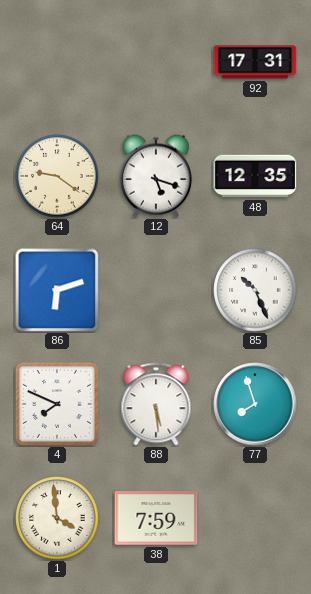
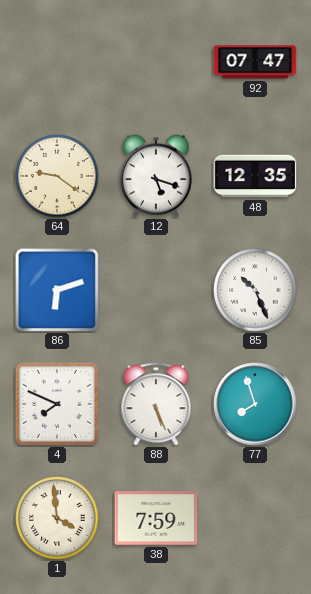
92: 17:31 -> 07:47 (255, 62)
88: 5:29 -> 5:26 (156, 404)
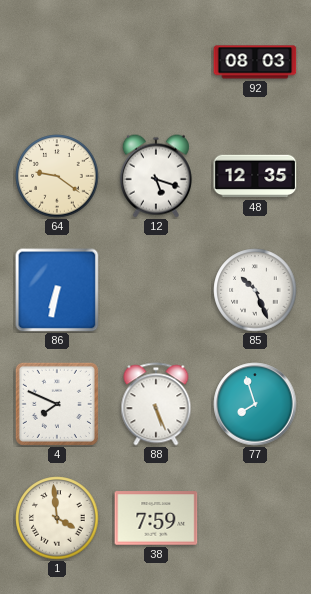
92: 07:47 -> 08:03 (255, 62)
86: 6:12 -> 6:32 (57, 290)
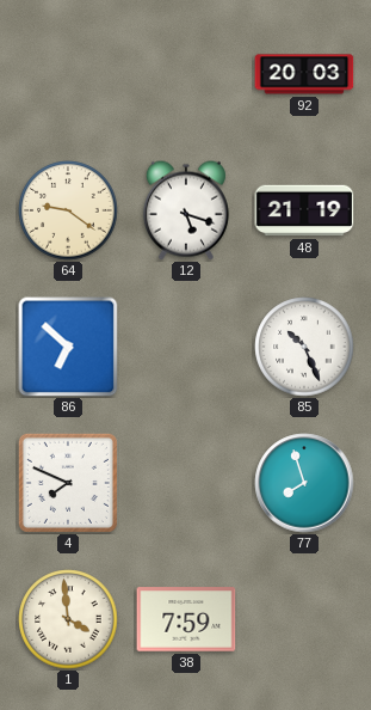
92: 08:03 -> 20:03 (304, 74)
48: 12:35 -> 21:19 (304, 210)
86: 6:32 -> 6:52 (68, 347)
88: 5:26 -> none (156, 404)
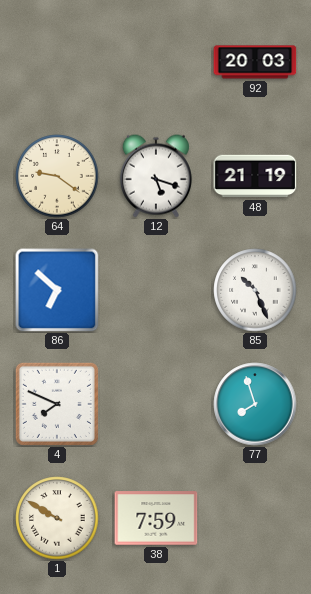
1: 3:59 -> 9:50 (57, 518)
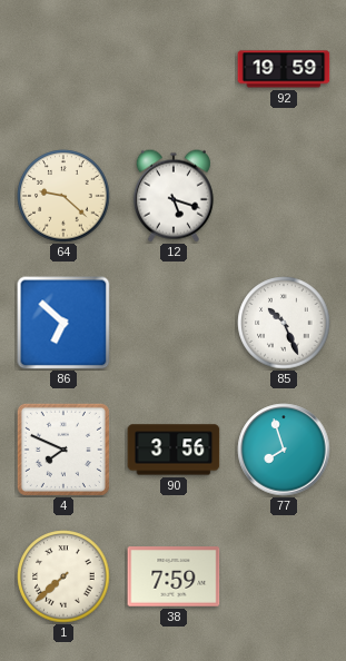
92: 20:03 -> 19:59 (284, 69)
64: 9:21 -> 9:22 (63, 196)
48: 21:19 -> none (255, 176)
90: none -> 3:56 (174, 450)
1: 9:50 -> 7:38 (63, 576)
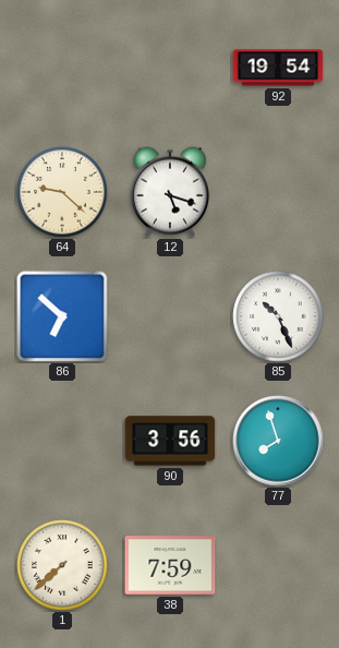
92: 19:59 -> 19:54 (278, 68)
4: 7:49 -> none (63, 450)
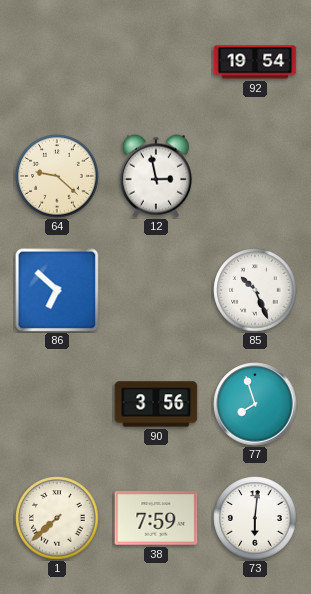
12: 5:18 -> 2:58 (156, 176)
73: none -> 6:01 (255, 518)
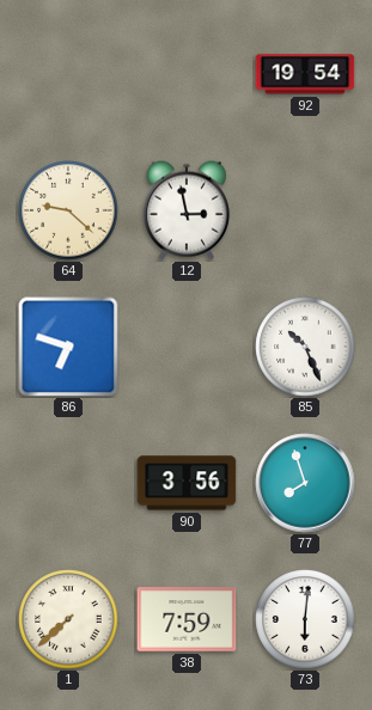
86: 6:52 -> 6:48 (68, 347)
